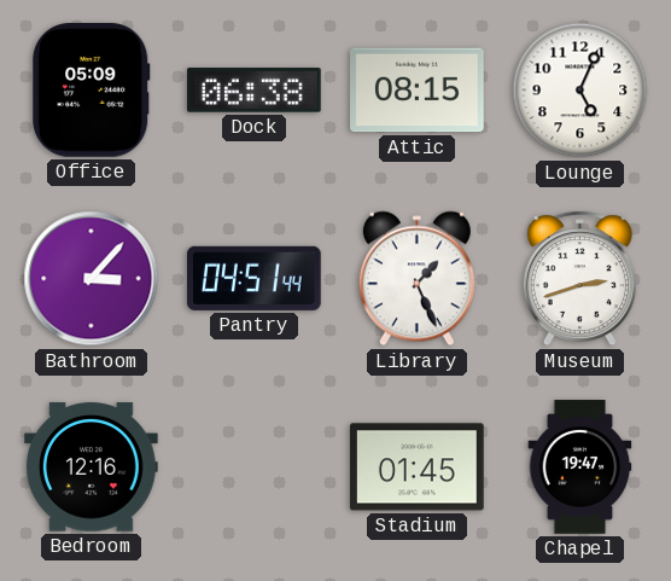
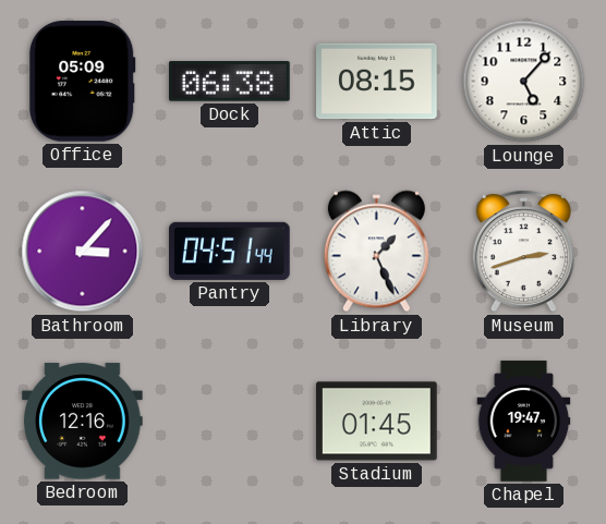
Lounge: 5:04 -> 5:07 (524, 82)
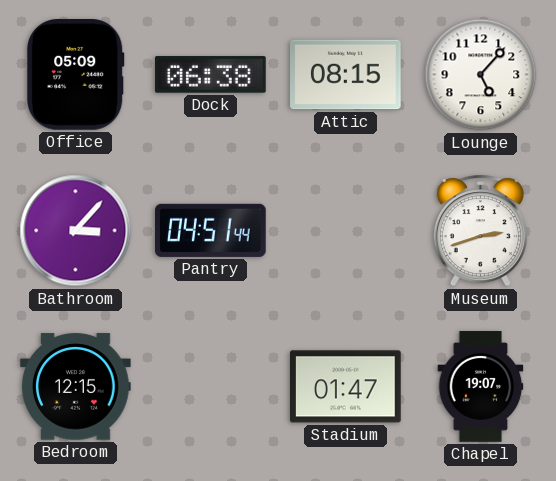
Library: 1:26 -> none (376, 252)
Bedroom: 12:16 -> 12:15 (76, 387)
Stadium: 01:45 -> 01:47 (346, 387)
Chapel: 19:47 -> 19:07 (481, 387)
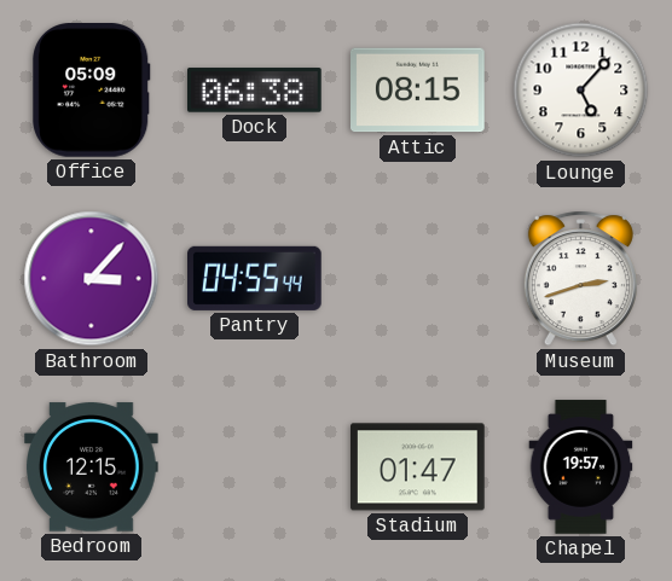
Pantry: 04:51 -> 04:55 (255, 278)
Chapel: 19:07 -> 19:57 (581, 467)
